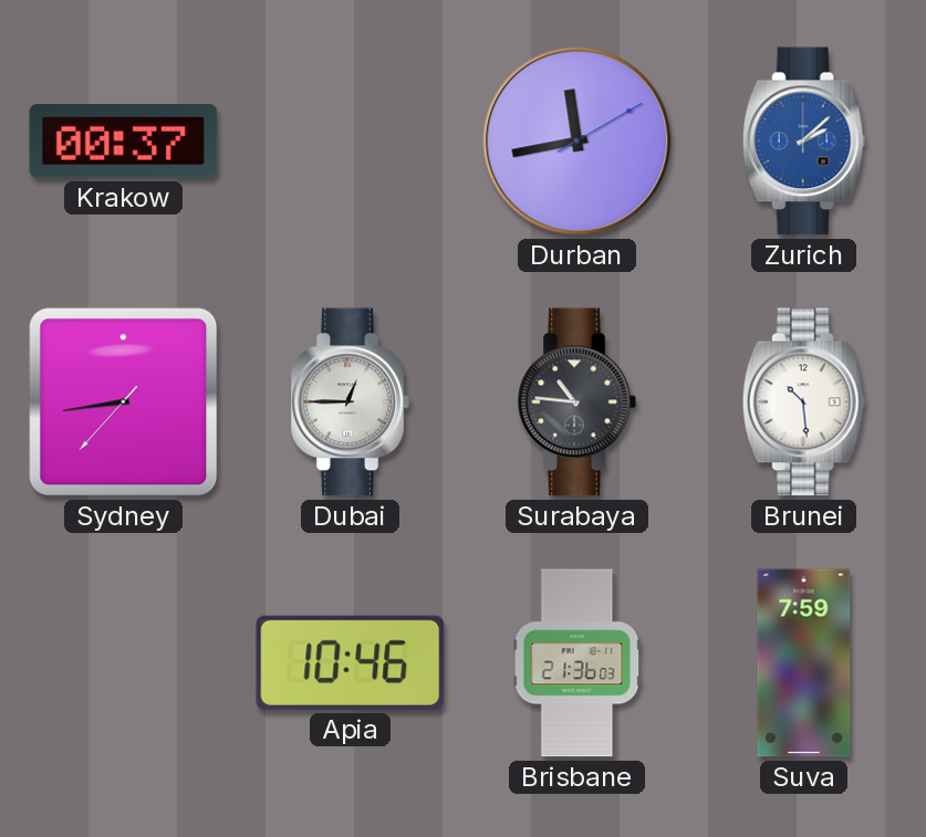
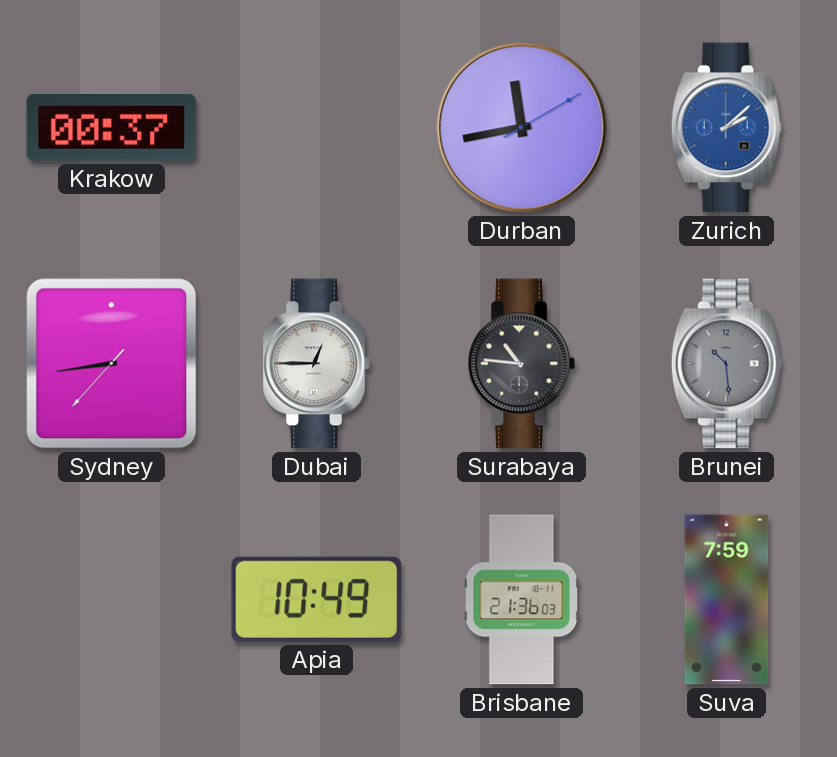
Brunei dial: white -> grey (726, 364)
Apia: 10:46 -> 10:49 (317, 599)
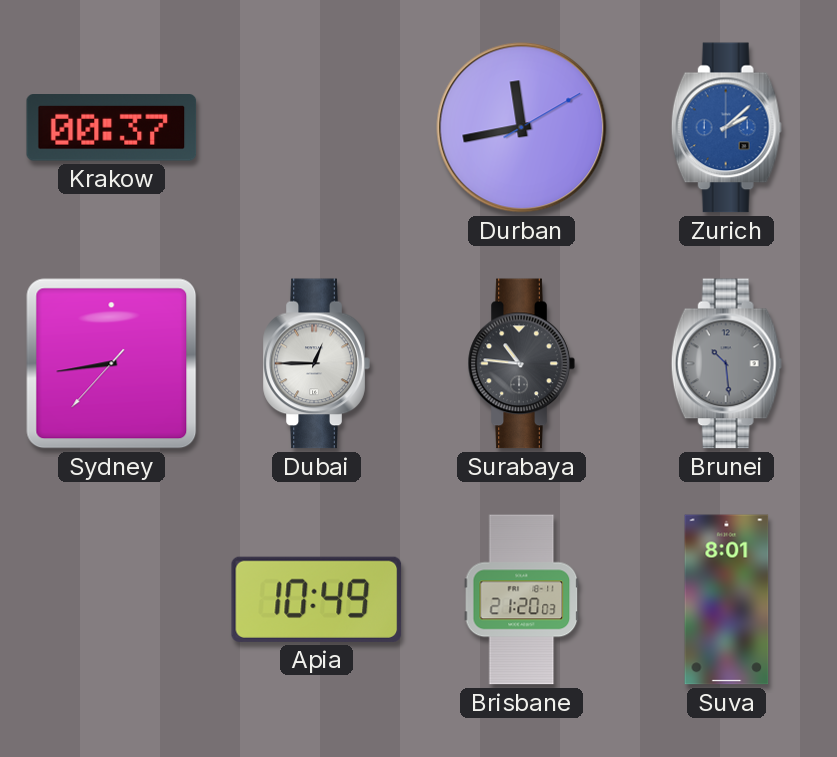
Brisbane: 21:36 -> 21:20 (522, 600)
Suva: 7:59 -> 8:01 (727, 600)
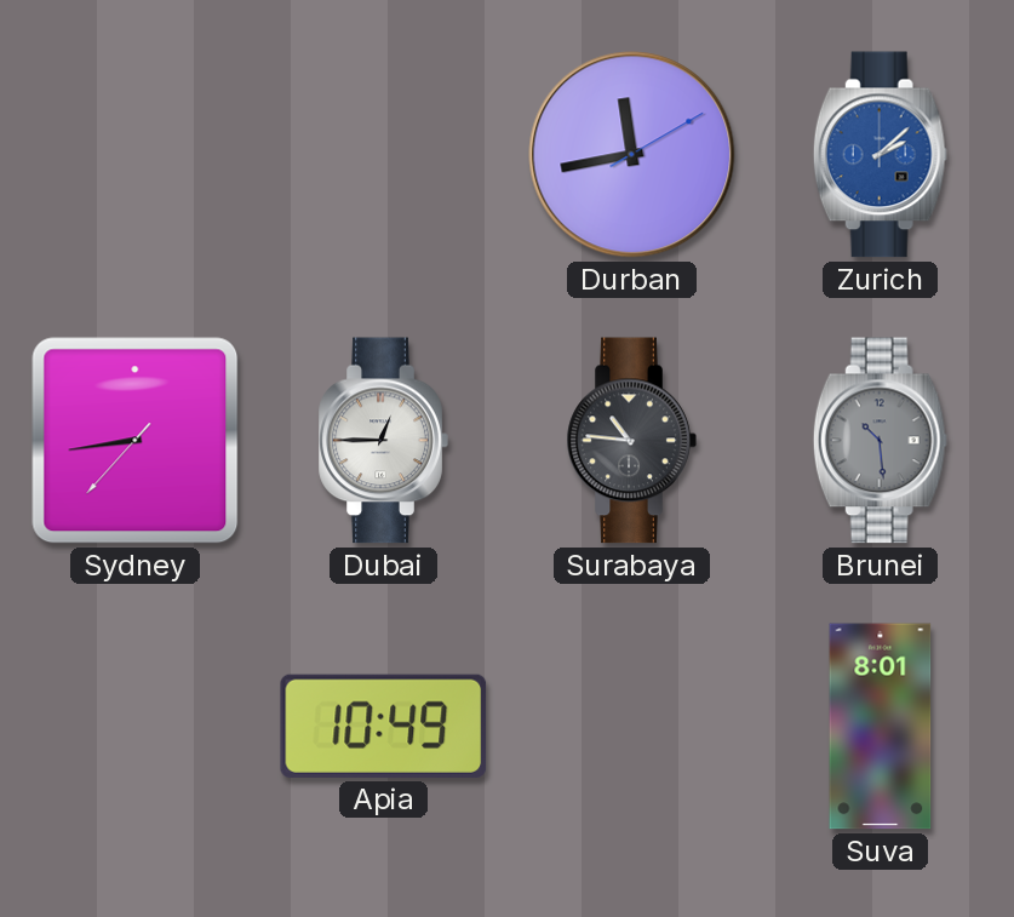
Krakow: 00:37 -> none (112, 128)
Brisbane: 21:20 -> none (522, 600)
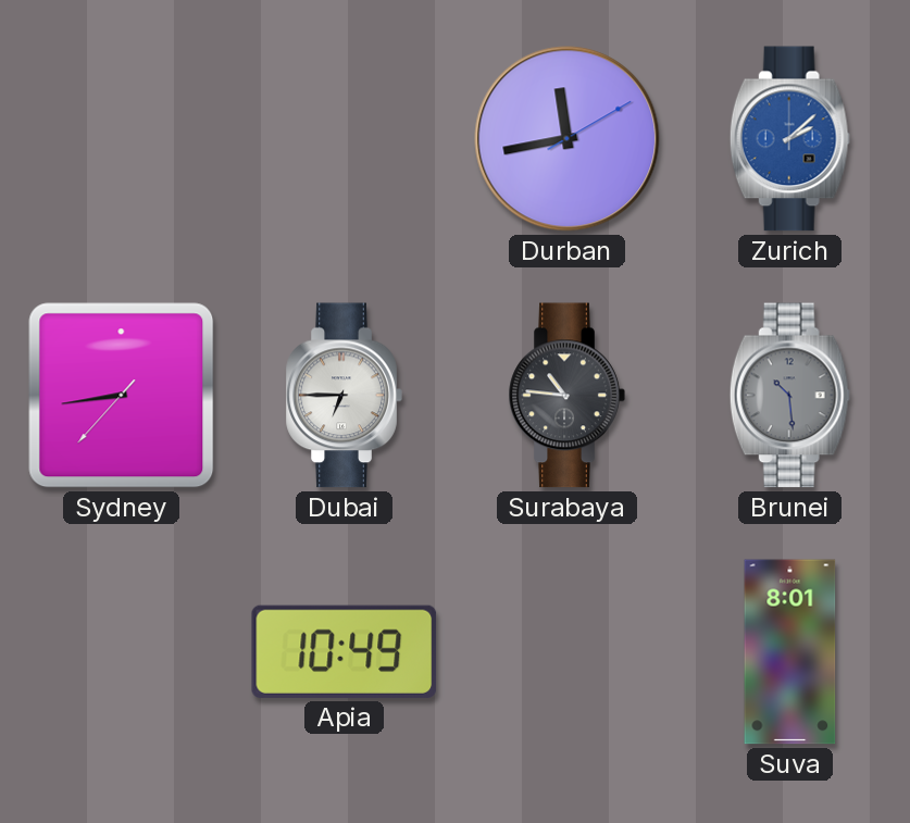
Dubai: 12:45 -> 6:45 (344, 396)
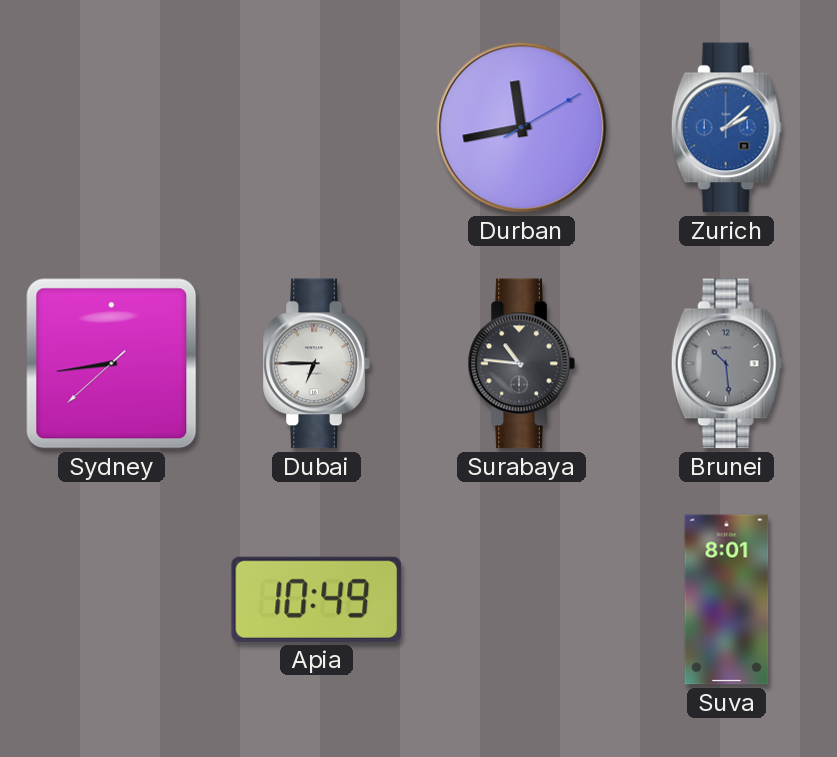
Sydney: 8:43:37 -> 8:43:38 (112, 364)
